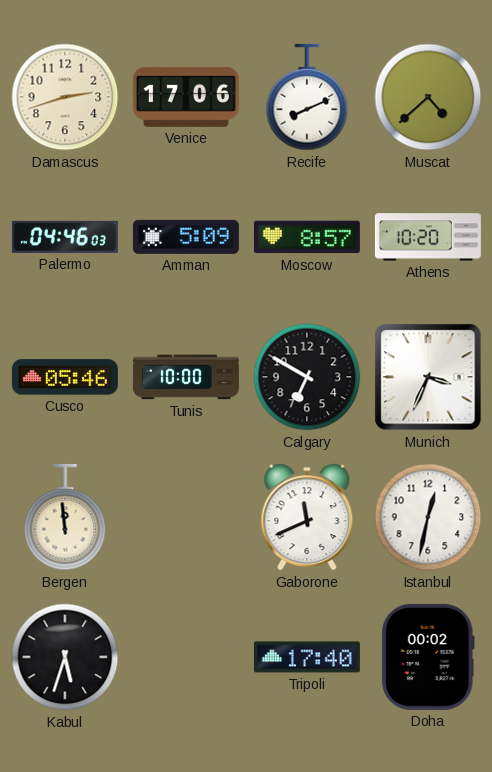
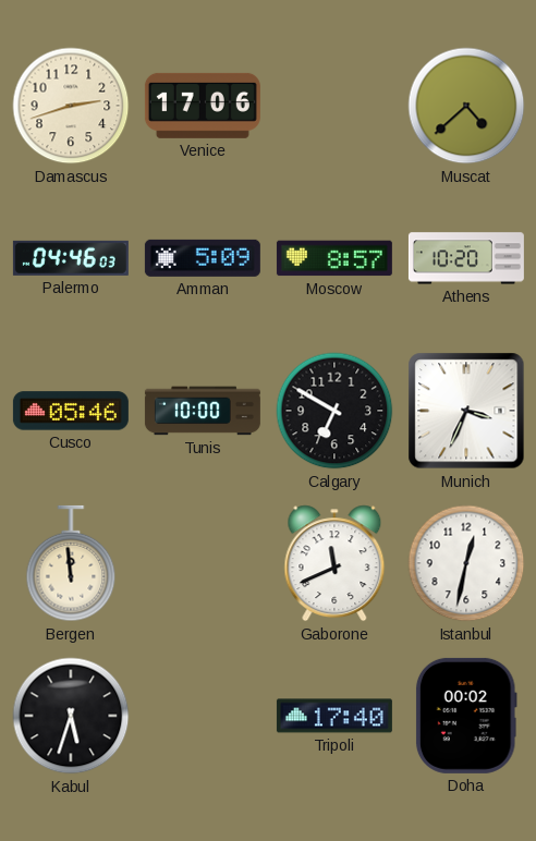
Recife: 8:11 -> none (307, 97)
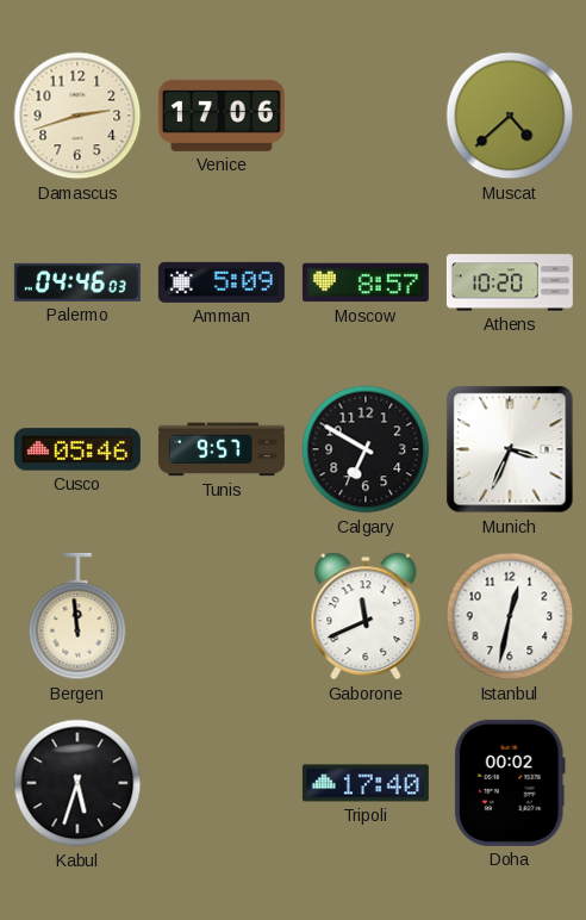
Tunis: 10:00 -> 9:57 (222, 449)
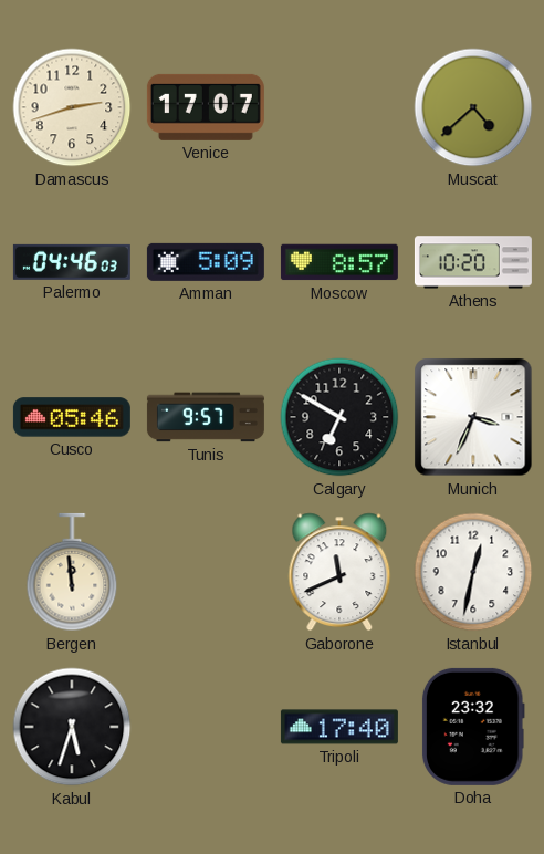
Venice: 17:06 -> 17:07 (206, 107)
Doha: 00:02 -> 23:32 (473, 727)
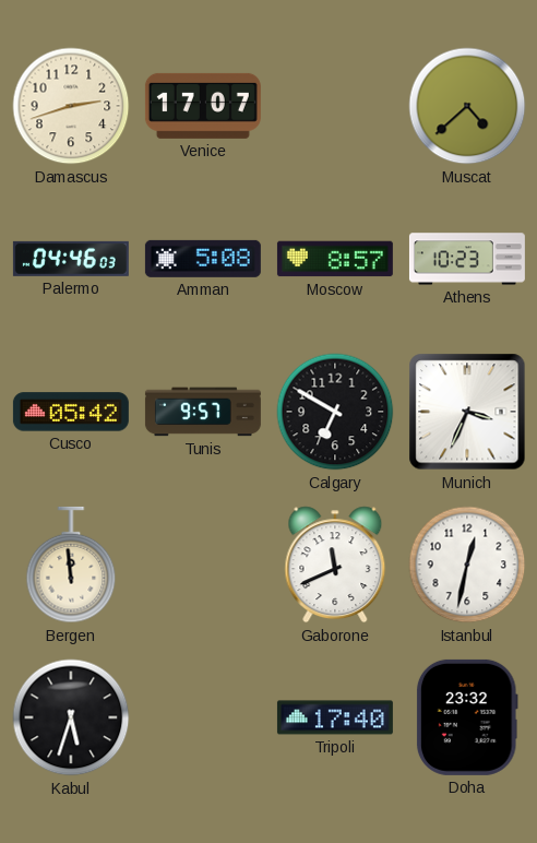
Amman: 5:09 -> 5:08 (203, 259)
Athens: 10:20 -> 10:23 (467, 259)
Cusco: 05:46 -> 05:42 (71, 412)
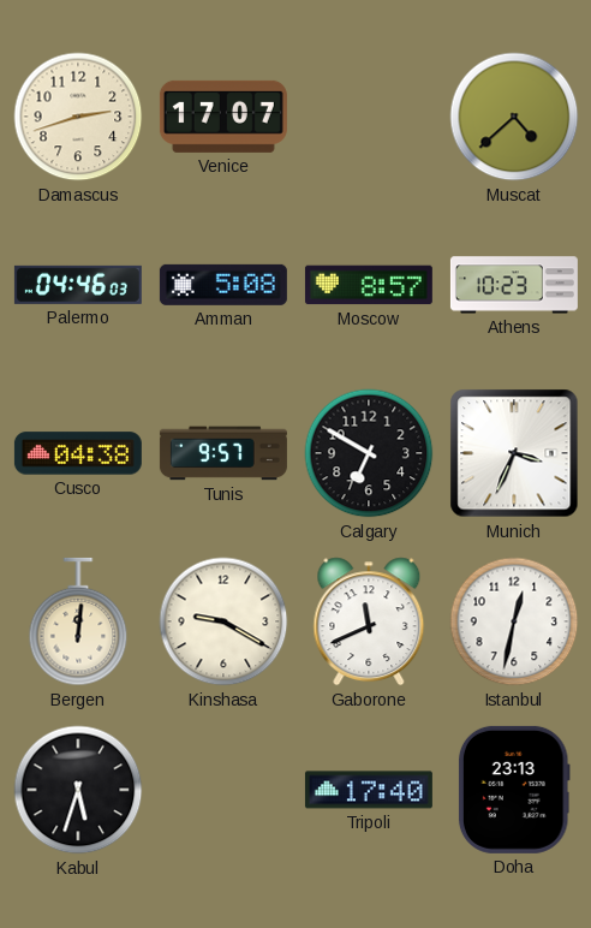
Cusco: 05:42 -> 04:38 (78, 453)
Bergen: 11:59 -> 12:01 (78, 621)
Kinshasa: none -> 9:20 (223, 621)
Doha: 23:32 -> 23:13 (514, 790)
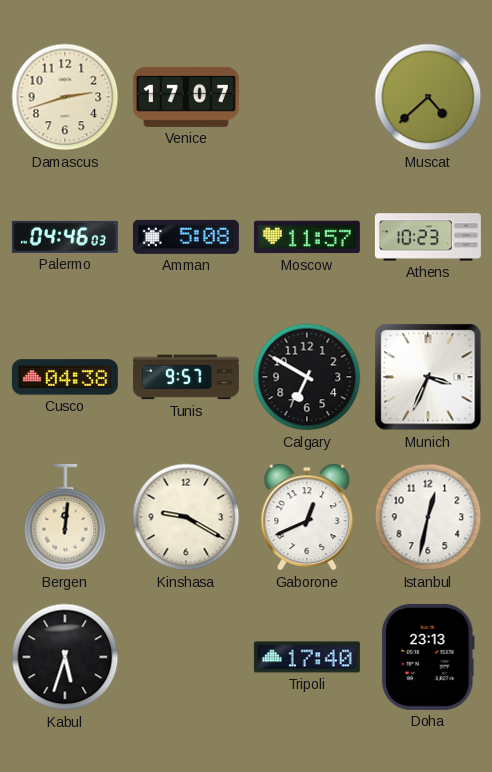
Moscow: 8:57 -> 11:57 (307, 237)
Gaborone: 11:41 -> 12:41 (307, 517)
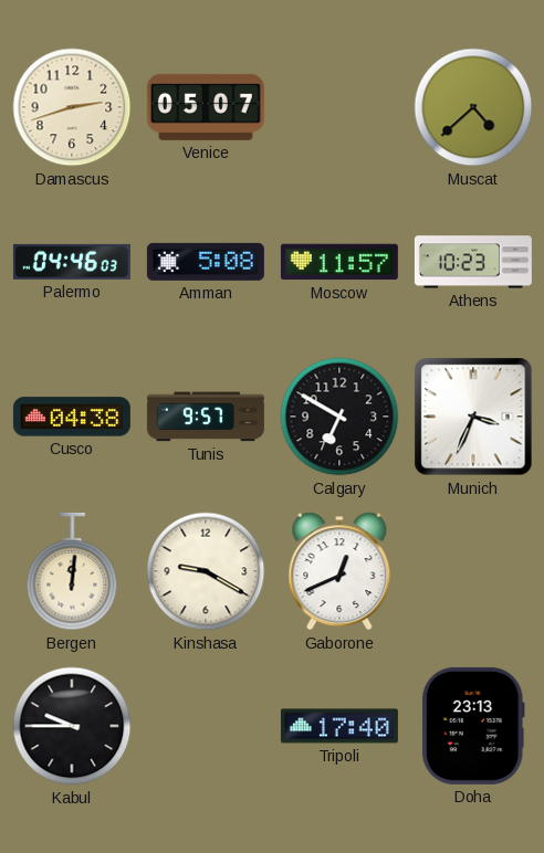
Venice: 17:07 -> 05:07 (206, 107)
Istanbul: 12:32 -> none (428, 517)
Kabul: 5:33 -> 9:45 (72, 726)
